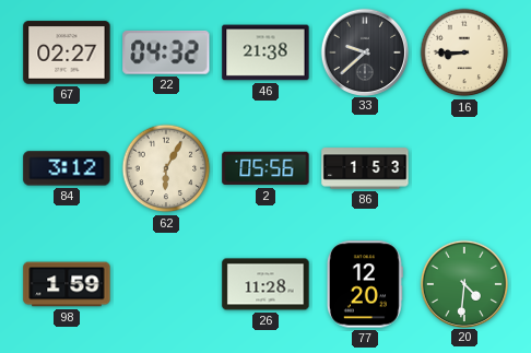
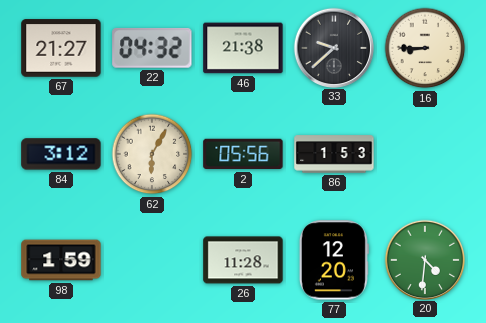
67: 02:27 -> 21:27 (61, 48)
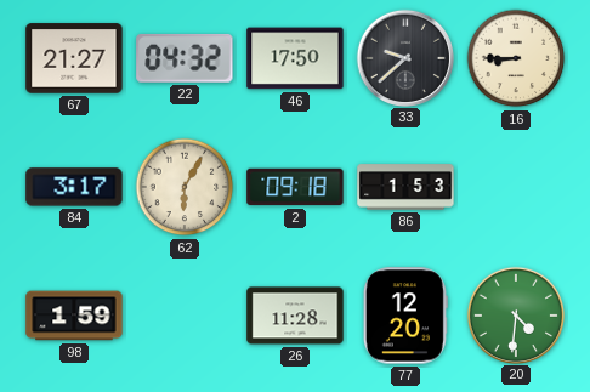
46: 21:38 -> 17:50 (295, 58)
84: 3:12 -> 3:17 (74, 187)
2: 05:56 -> 09:18 (295, 187)
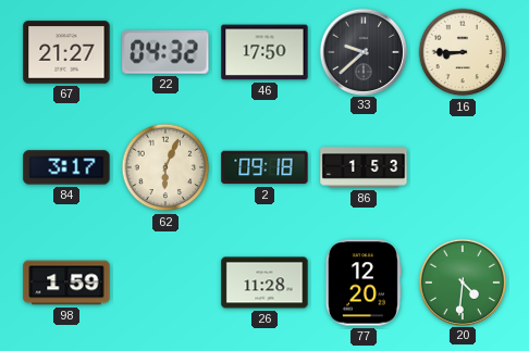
62: 6:05 -> 6:04 (165, 167)
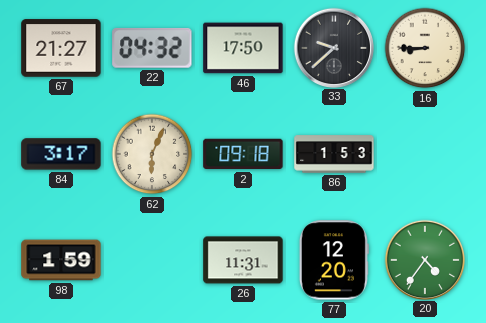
26: 11:28 -> 11:31 (243, 260)
20: 4:31 -> 4:36 (424, 259)
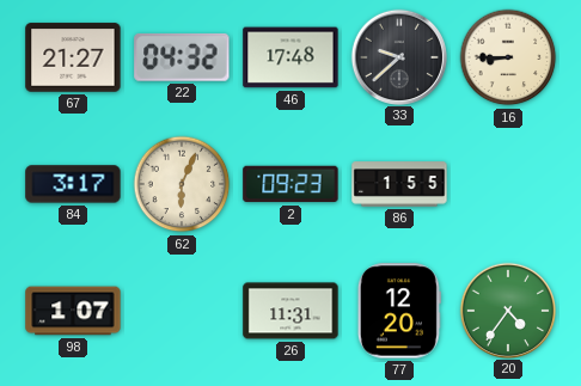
46: 17:50 -> 17:48 (290, 57)
2: 09:18 -> 09:23 (290, 184)
86: 1:53 -> 1:55 (399, 184)
98: 1:59 -> 1:07 (73, 311)
